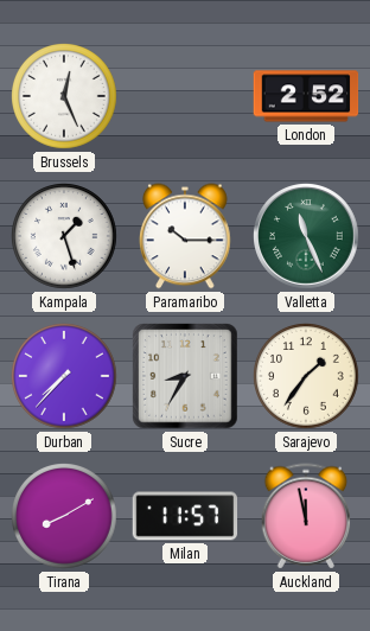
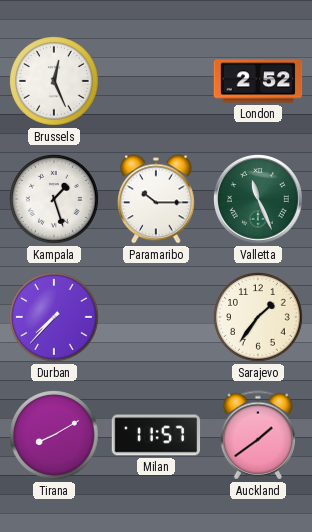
Sucre: 8:35 -> none (185, 376)
Auckland: 11:58 -> 1:39 (258, 435)
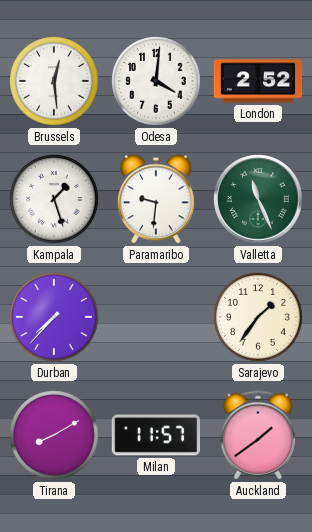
Brussels: 12:26 -> 12:29 (55, 82)
Odesa: none -> 4:01 (157, 82)
Paramaribo: 10:15 -> 9:31 (156, 199)
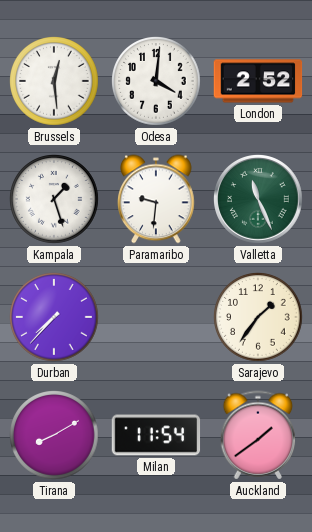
Milan: 11:57 -> 11:54 (156, 435)
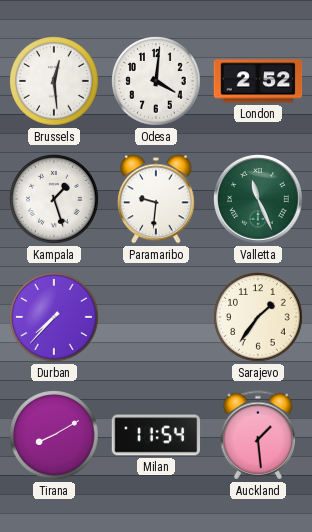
Auckland: 1:39 -> 1:29 (258, 435)
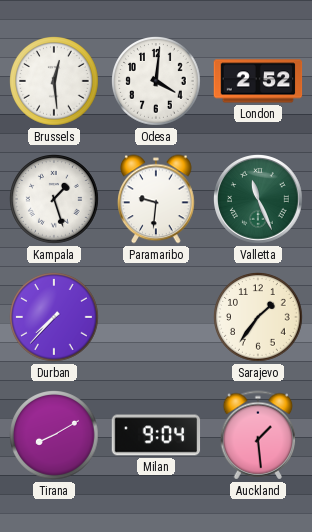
Milan: 11:54 -> 9:04 (156, 435)
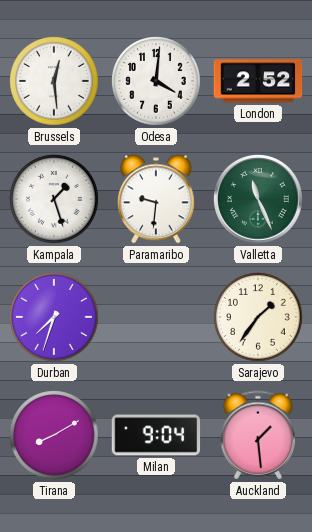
Durban: 7:37 -> 7:33 (55, 318)
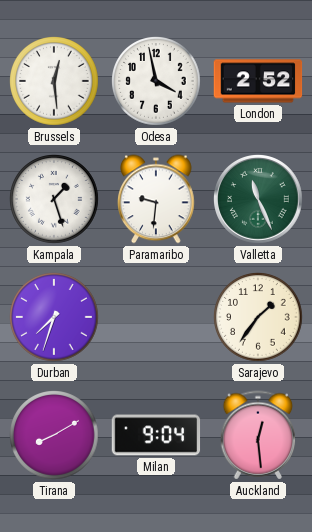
Odesa: 4:01 -> 3:58 (157, 82)
Auckland: 1:29 -> 12:29 (258, 435)
